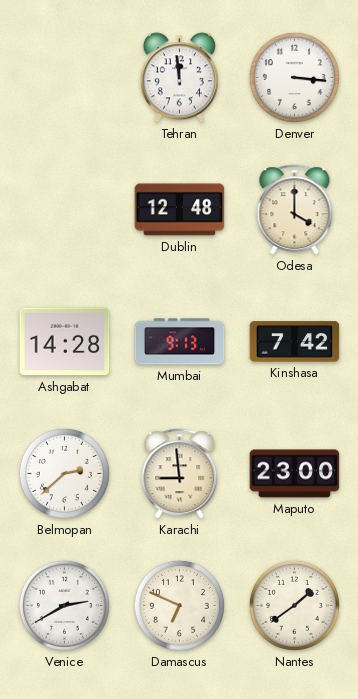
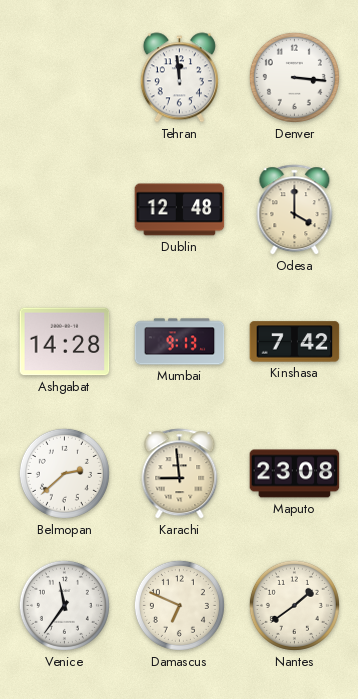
Maputo: 23:00 -> 23:08 (295, 474)
Venice: 2:40 -> 11:36 (64, 605)
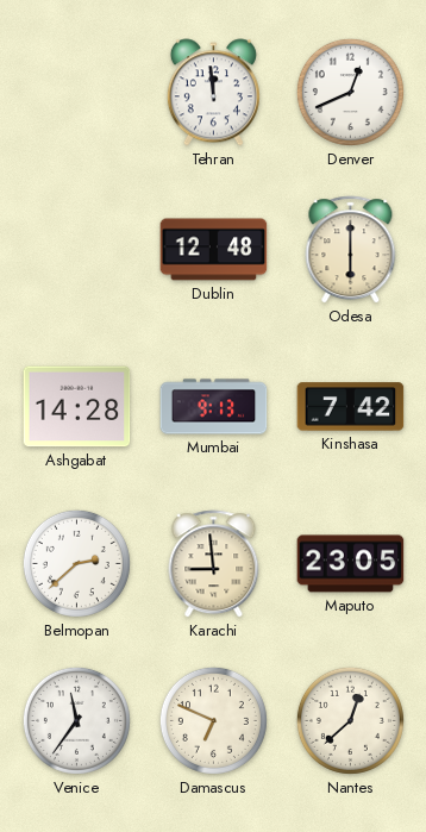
Denver: 3:16 -> 12:41 (350, 92)
Odesa: 4:00 -> 6:00 (351, 250)
Maputo: 23:08 -> 23:05 (351, 564)
Nantes: 1:39 -> 12:38 (350, 720)
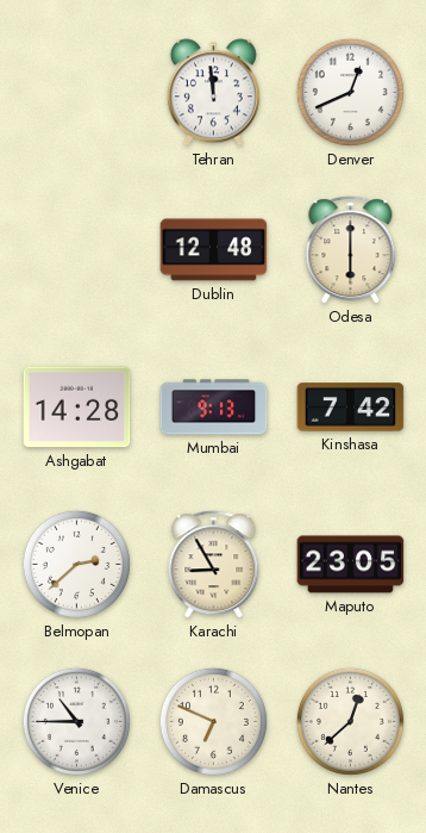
Karachi: 8:59 -> 8:55 (214, 565)
Venice: 11:36 -> 10:45 (76, 721)
